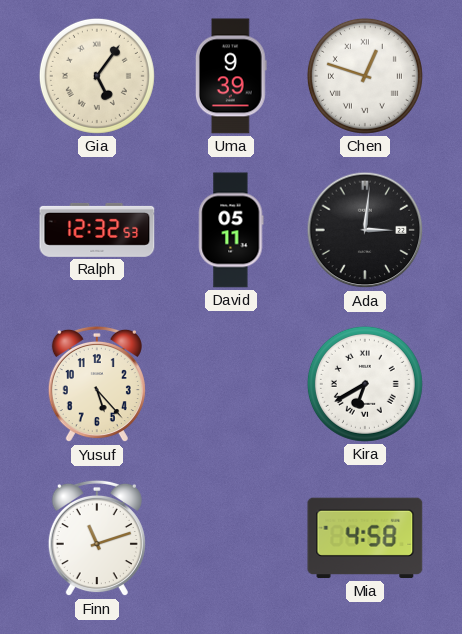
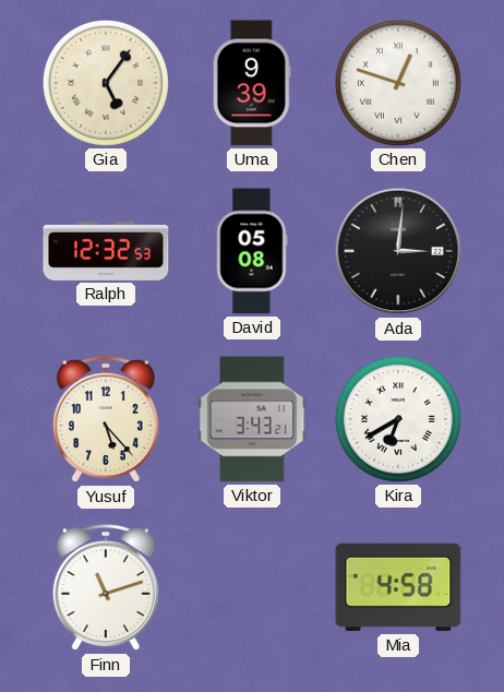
David: 05:11 -> 05:08 (252, 251)
Viktor: none -> 3:43 (252, 419)
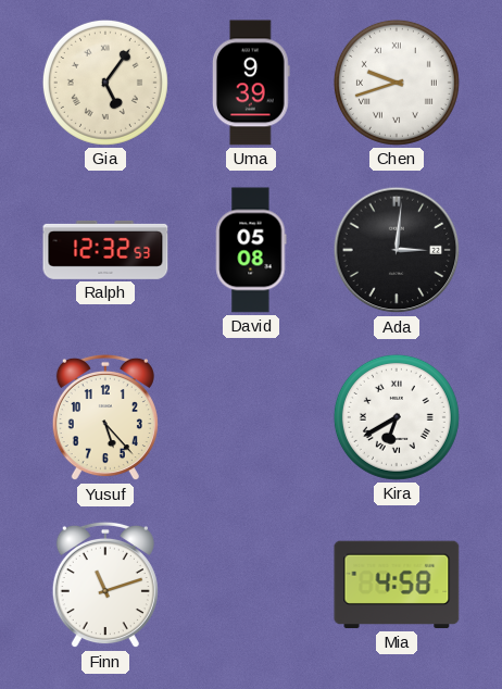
Chen: 12:48 -> 9:42 (397, 83)
Viktor: 3:43 -> none (252, 419)
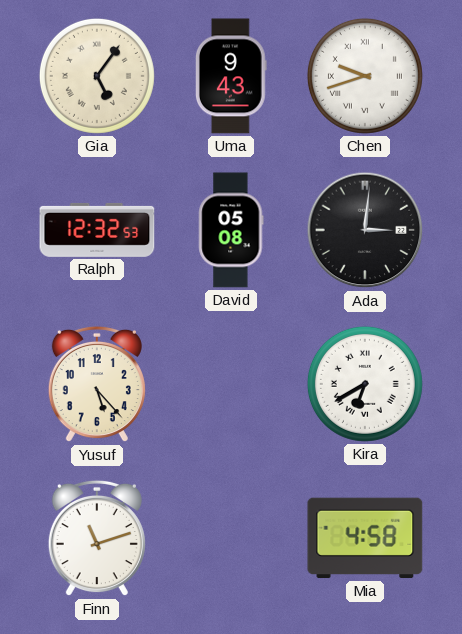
Uma: 9:39 -> 9:43 (231, 76)
